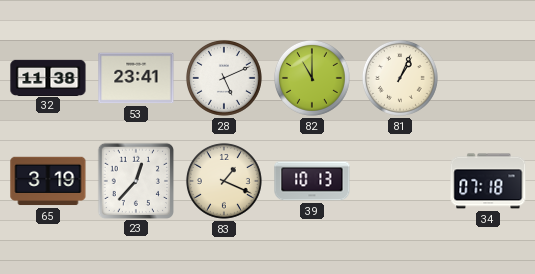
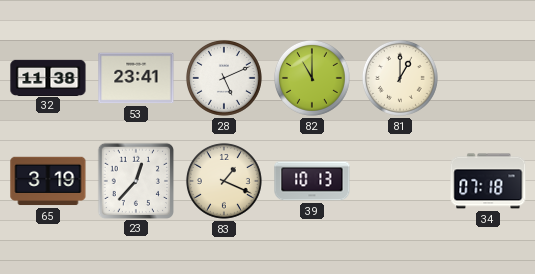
81: 1:04 -> 1:00 (400, 78)
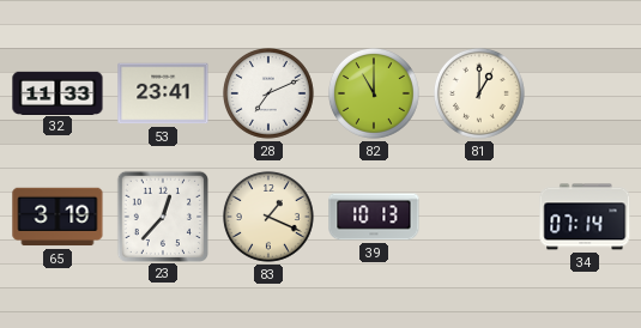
32: 11:38 -> 11:33 (58, 92)
28: 5:11 -> 7:11 (268, 93)
34: 07:18 -> 07:14 (585, 217)
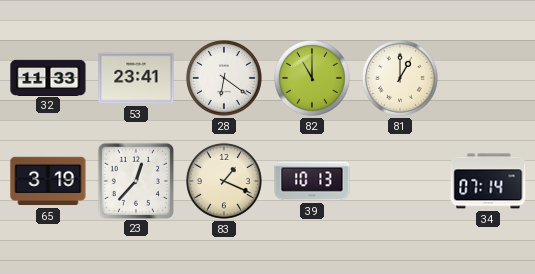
28: 7:11 -> 6:21 (224, 78)
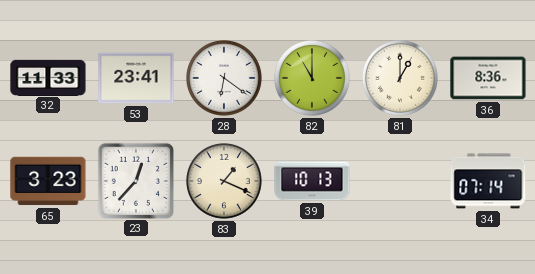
36: none -> 8:36 (488, 78)
65: 3:19 -> 3:23 (48, 181)
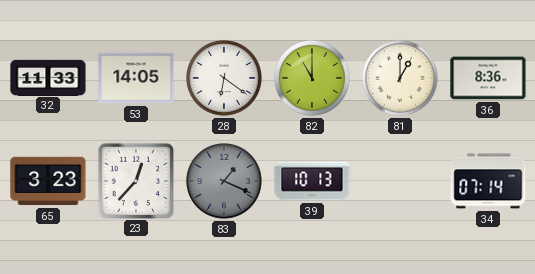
53: 23:41 -> 14:05 (136, 78)
83 dial: cream -> grey (224, 181)
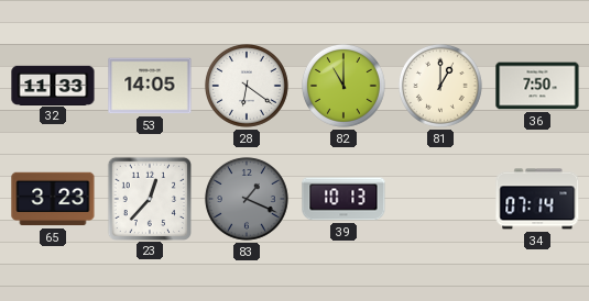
36: 8:36 -> 7:50 (537, 86)
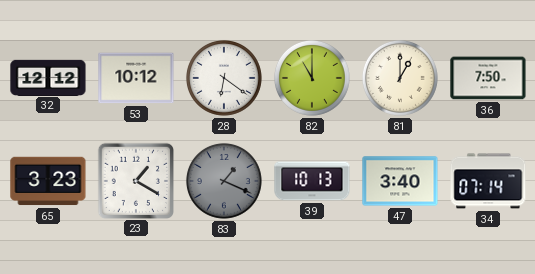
32: 11:33 -> 12:12 (48, 77)
53: 14:05 -> 10:12 (136, 78)
23: 12:37 -> 1:20 (135, 180)
47: none -> 3:40 (400, 181)
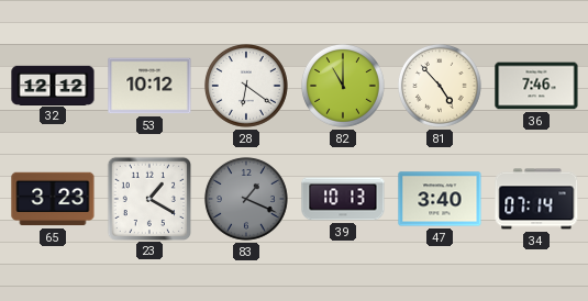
81: 1:00 -> 4:53 (440, 86)
36: 7:50 -> 7:46 (536, 86)
